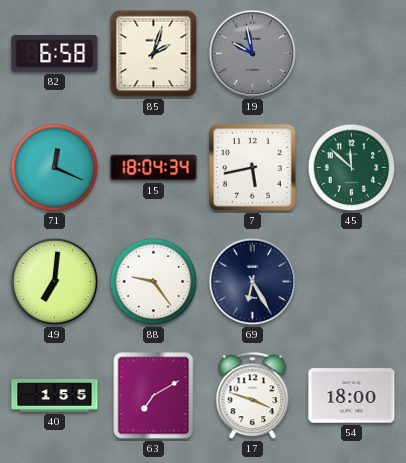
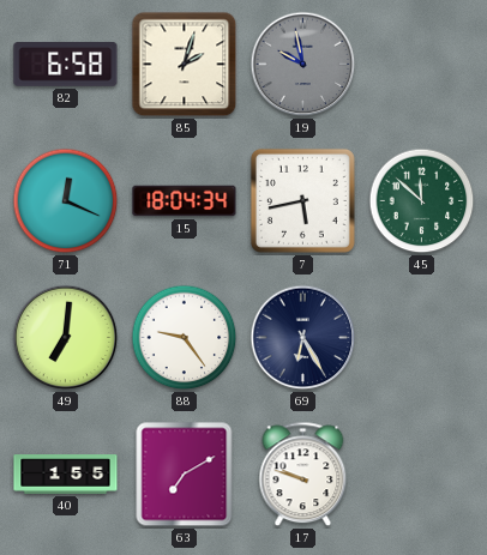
17: 3:48 -> 9:48 (303, 475)
54: 18:00 -> none (352, 396)
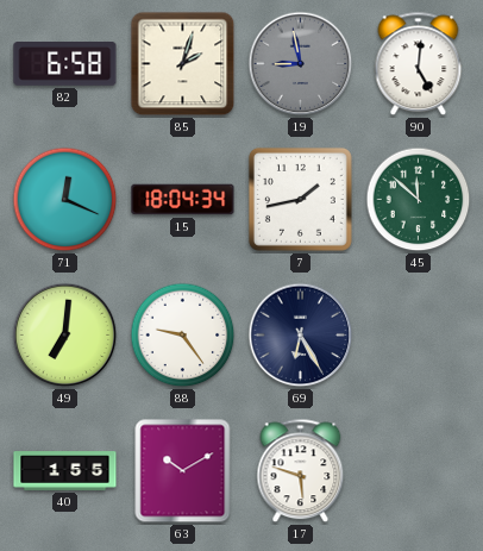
19: 9:58 -> 8:58 (301, 64)
90: none -> 5:01 (419, 64)
7: 5:43 -> 1:43 (300, 199)
63: 7:10 -> 10:10 (183, 471)
17: 9:48 -> 5:48 (301, 471)
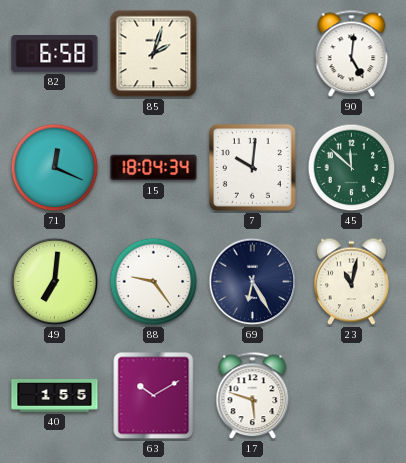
19: 8:58 -> none (301, 64)
7: 1:43 -> 10:01 (252, 167)
23: none -> 11:02 (351, 282)
